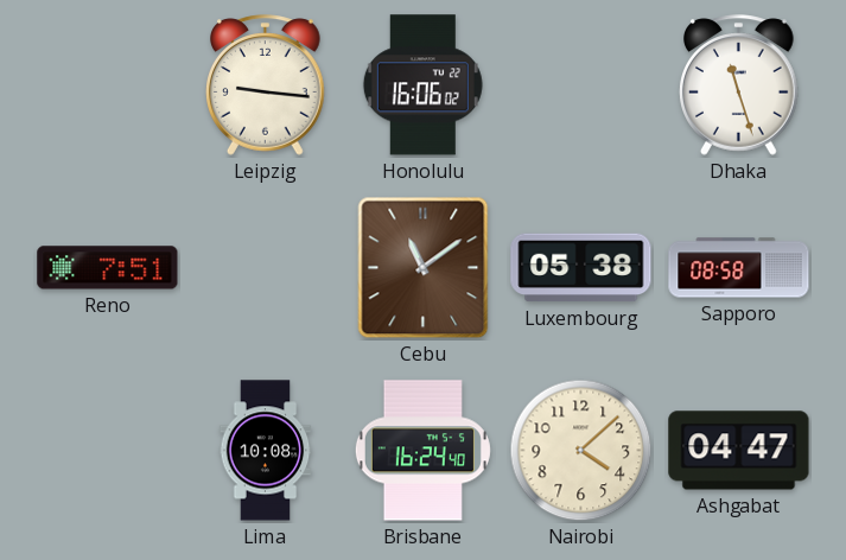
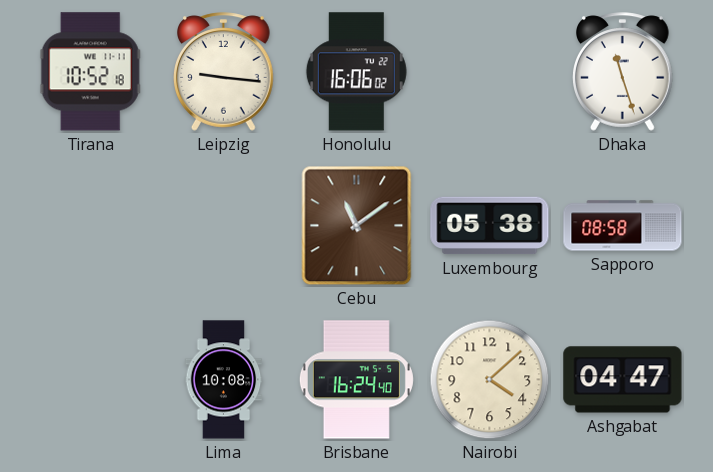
Tirana: none -> 10:52 (90, 72)
Reno: 7:51 -> none (108, 268)
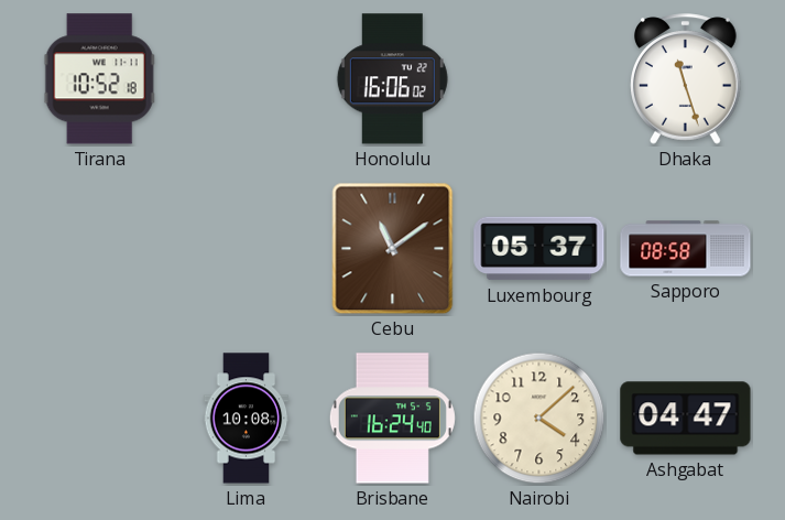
Leipzig: 9:16 -> none (224, 72)
Luxembourg: 05:38 -> 05:37 (539, 249)
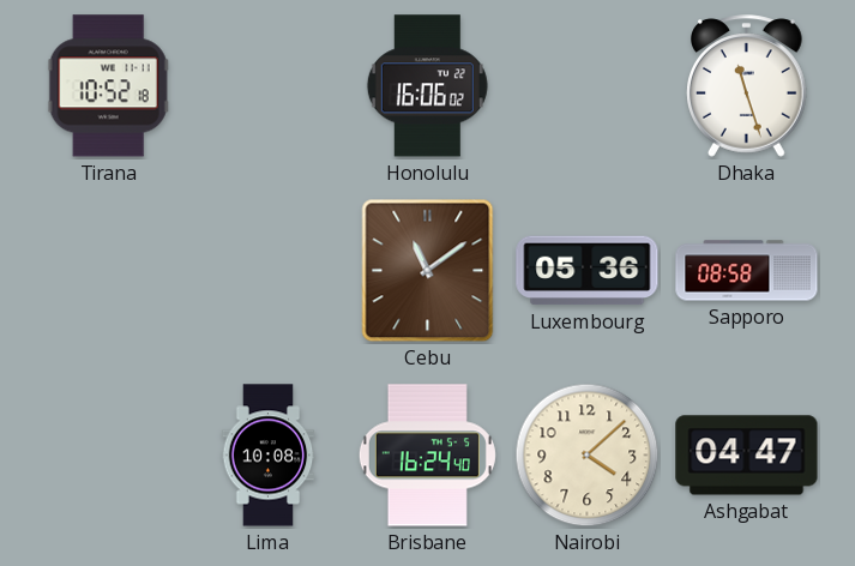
Luxembourg: 05:37 -> 05:36 (588, 271)
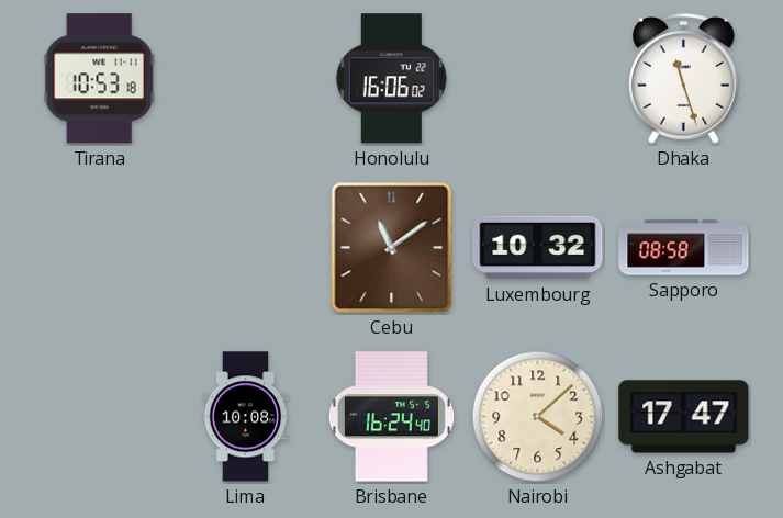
Tirana: 10:52 -> 10:53 (99, 79)
Luxembourg: 05:36 -> 10:32 (538, 248)
Ashgabat: 04:47 -> 17:47 (684, 417)
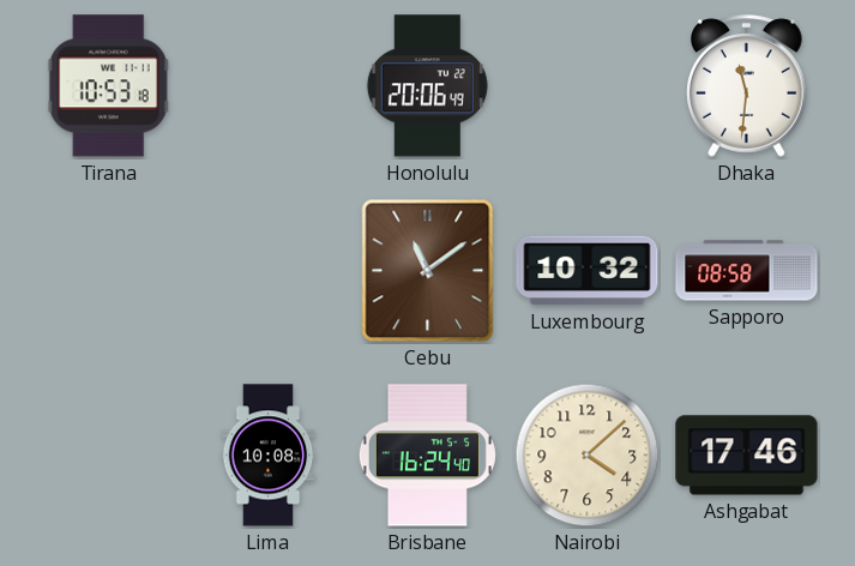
Honolulu: 16:06 -> 20:06 (427, 86)
Dhaka: 11:27 -> 11:31 (747, 86)
Ashgabat: 17:47 -> 17:46 (747, 456)
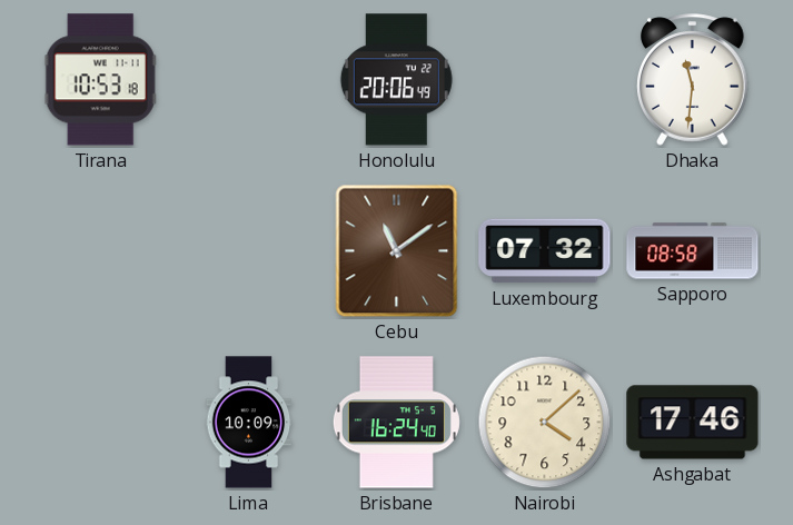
Luxembourg: 10:32 -> 07:32 (545, 251)
Lima: 10:08 -> 10:09 (249, 423)
